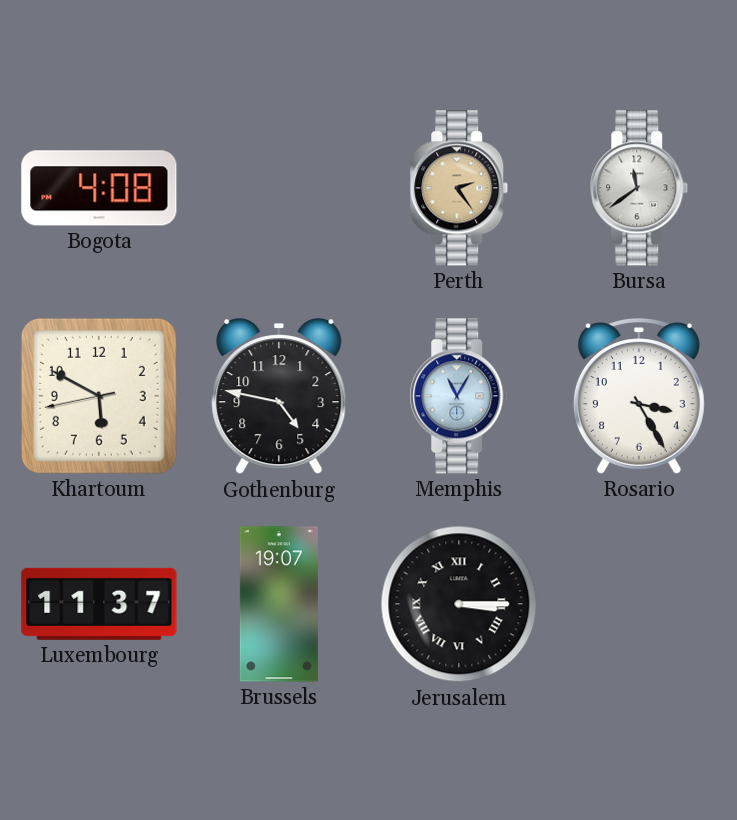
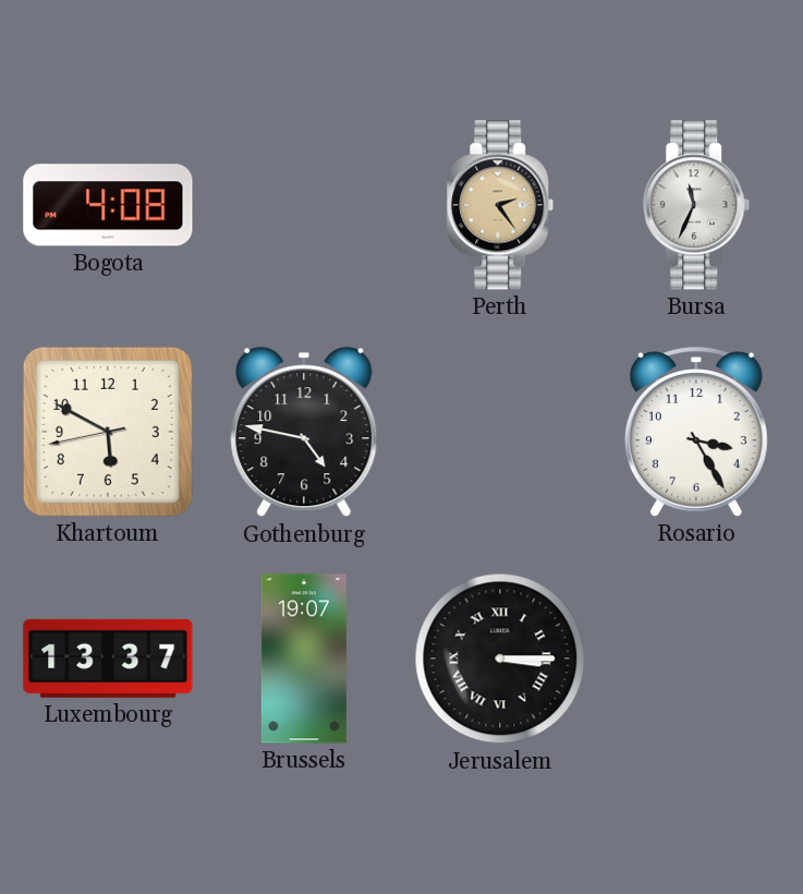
Bursa: 11:39 -> 11:34 (696, 205)
Memphis: 11:05 -> none (459, 396)
Luxembourg: 11:37 -> 13:37 (108, 659)
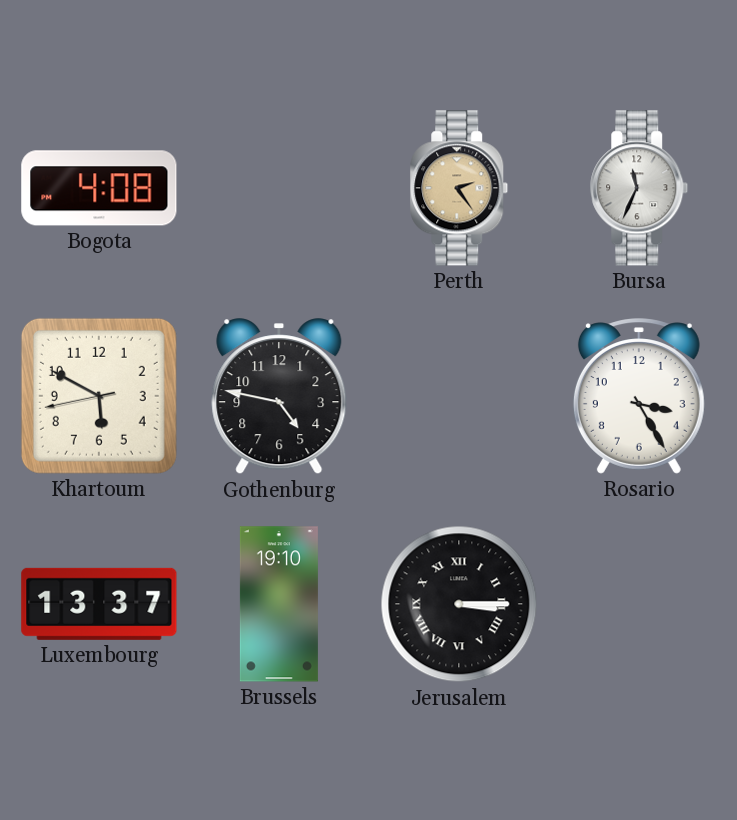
Brussels: 19:07 -> 19:10 (279, 604)
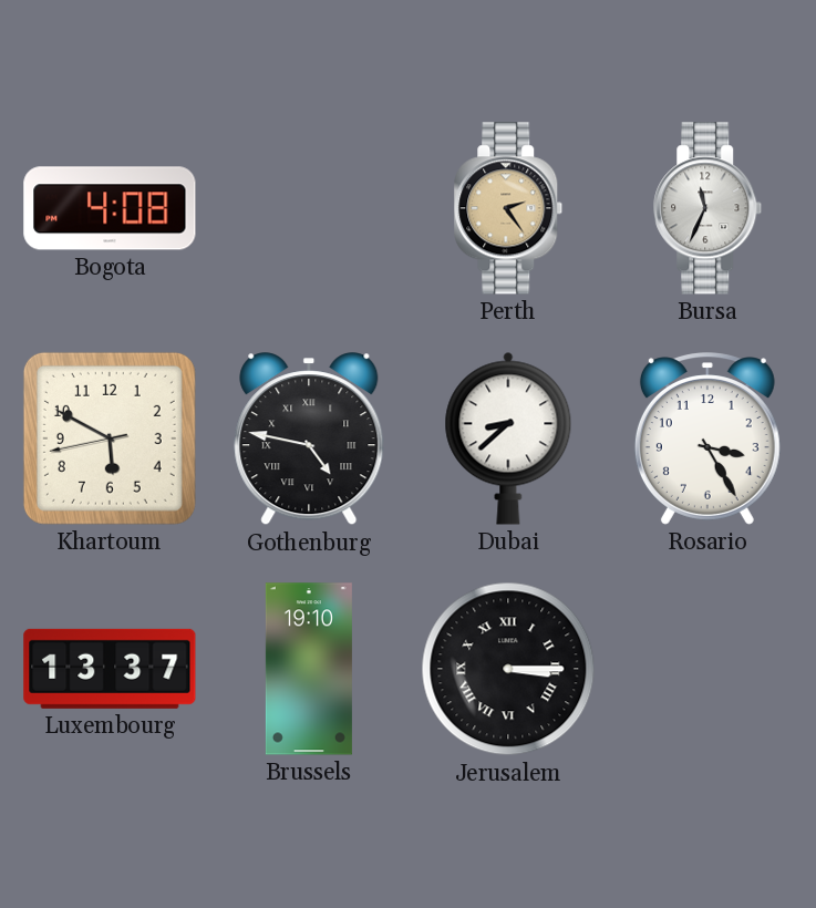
Gothenburg numerals: Arabic -> Roman (309, 440)
Dubai: none -> 8:38 (508, 438)
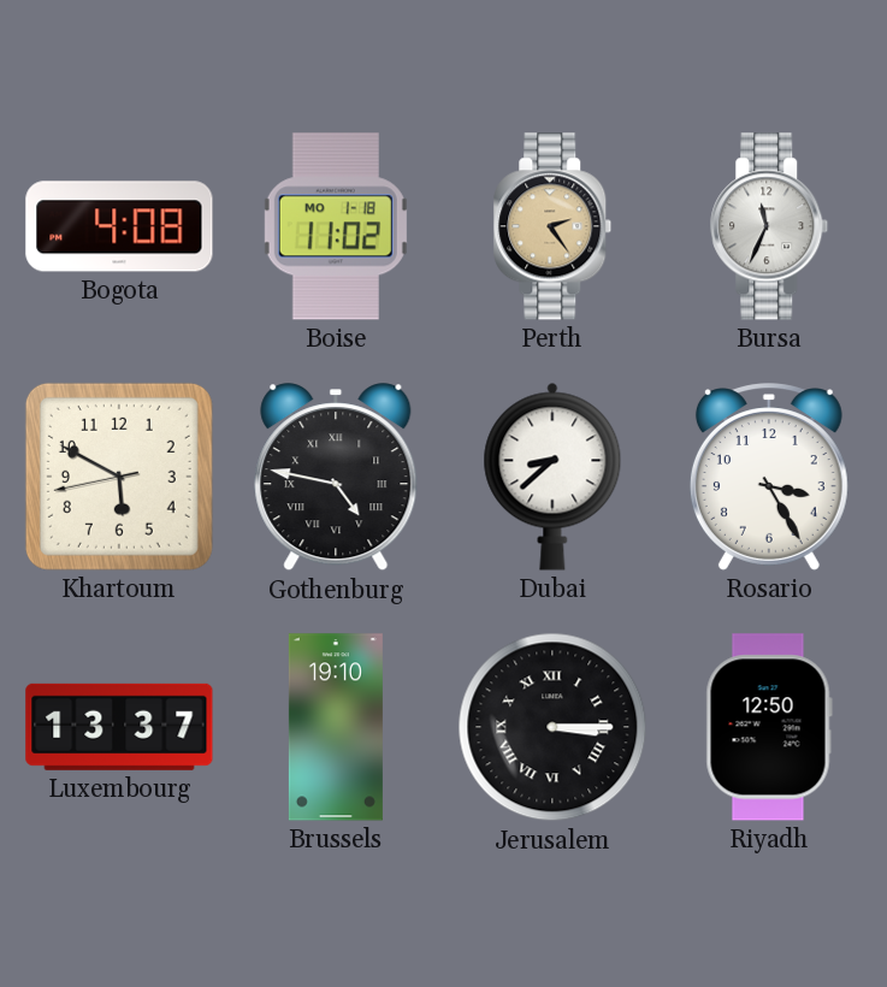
Boise: none -> 11:02 (336, 226)
Riyadh: none -> 12:50 (769, 727)
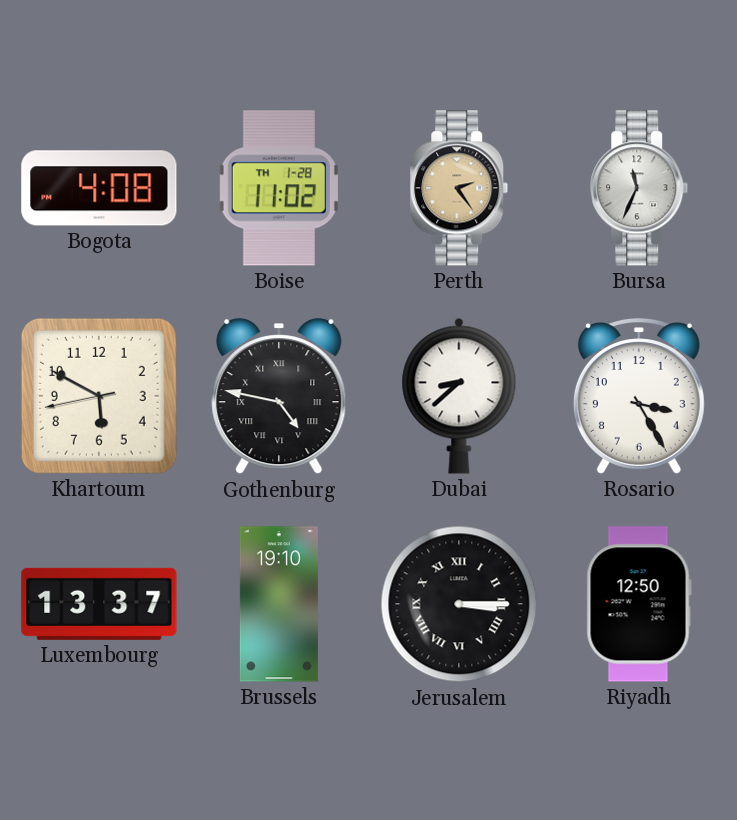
Boise date: MO 1-18 -> TH 1-28 (279, 188)
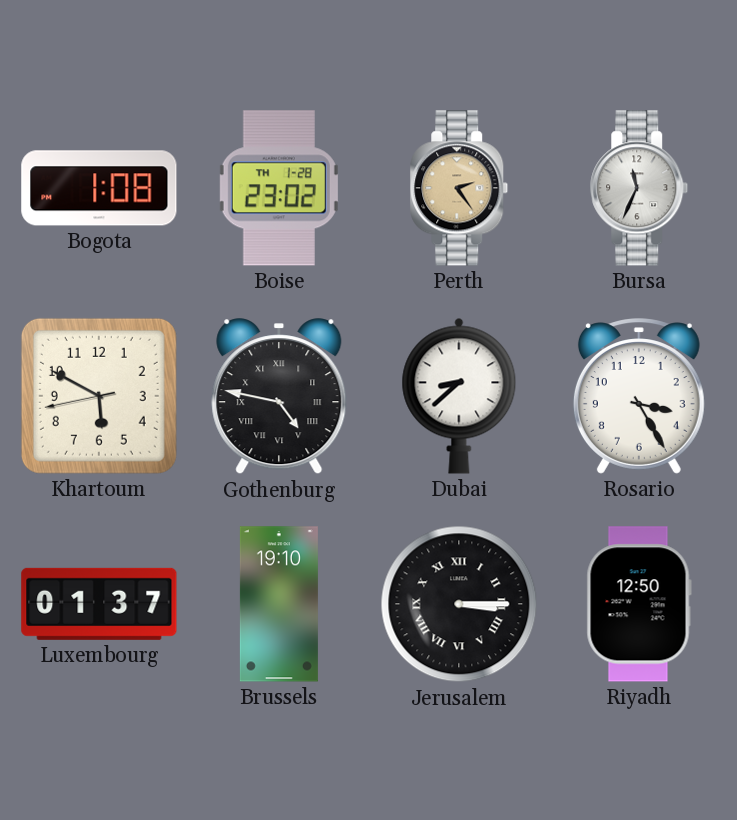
Bogota: 4:08 -> 1:08 (99, 188)
Boise: 11:02 -> 23:02 (279, 188)
Luxembourg: 13:37 -> 01:37 (99, 604)
